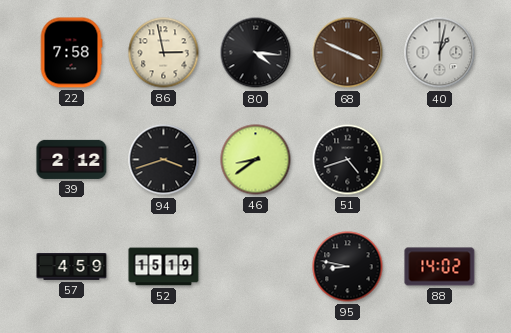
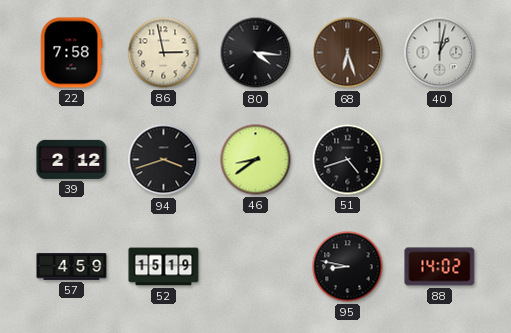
68: 3:49 -> 6:27 (348, 53)
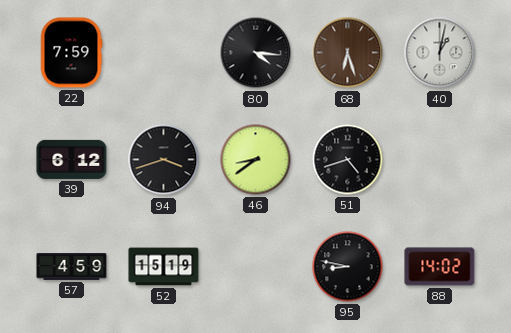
22: 7:58 -> 7:59 (71, 53)
86: 2:58 -> none (164, 53)
39: 2:12 -> 6:12 (72, 159)
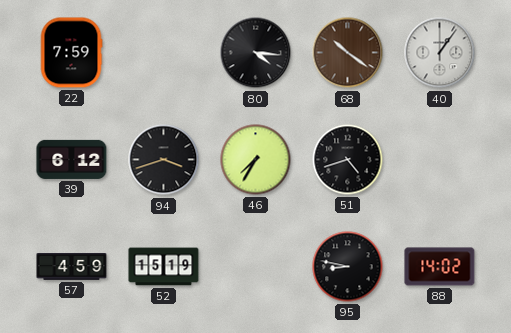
68: 6:27 -> 10:21 (348, 53)
40: 1:02 -> 1:06 (440, 53)
46: 8:39 -> 7:35 (256, 160)
